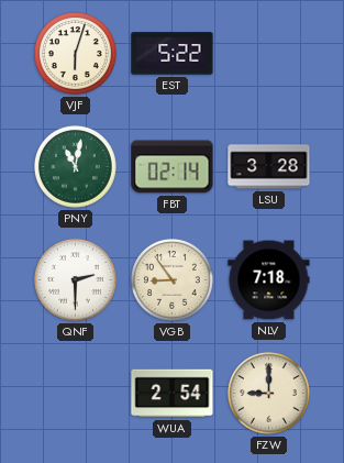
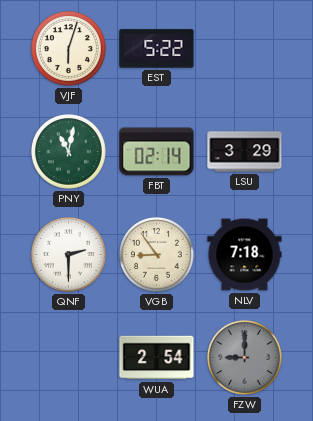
LSU: 3:28 -> 3:29 (245, 152)
FZW dial: cream -> grey (244, 357)
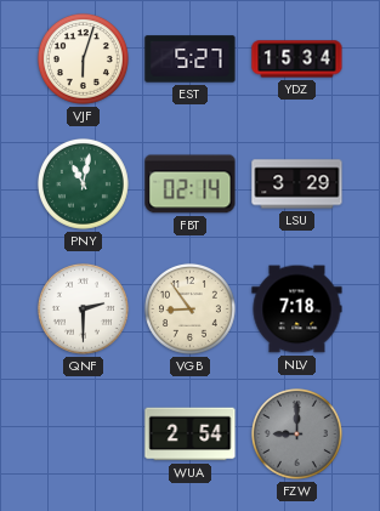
EST: 5:22 -> 5:27 (191, 59)
YDZ: none -> 15:34 (297, 59)
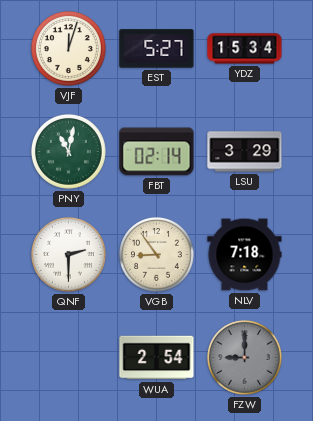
VJF: 6:03 -> 12:03 (68, 48)
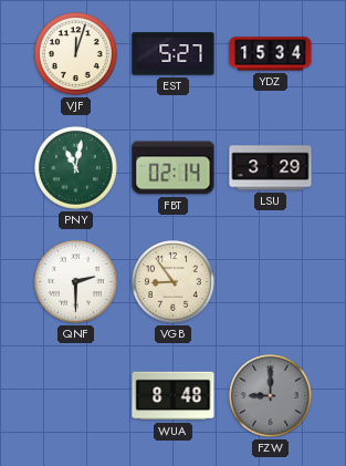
NLV: 7:18 -> none (245, 255)
WUA: 2:54 -> 8:48 (174, 396)
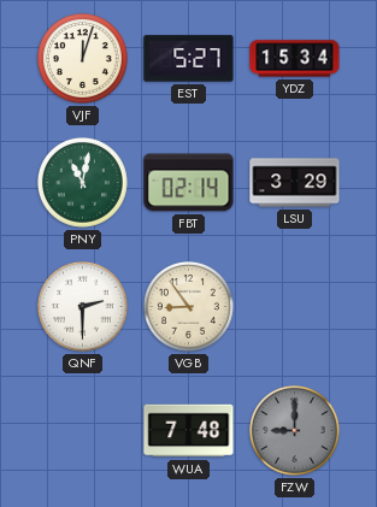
WUA: 8:48 -> 7:48 (189, 431)
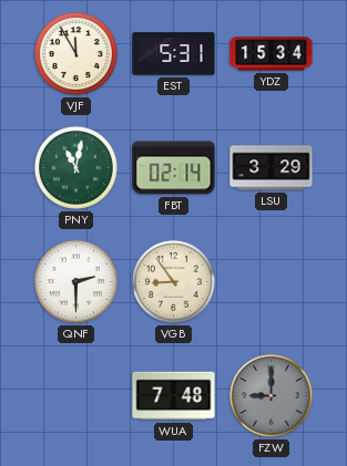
VJF: 12:03 -> 11:55 (75, 53)
EST: 5:27 -> 5:31 (174, 54)
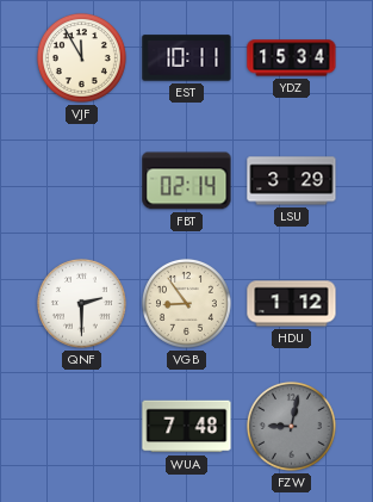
EST: 5:31 -> 10:11 (187, 58)
PNY: 11:02 -> none (75, 167)
HDU: none -> 1:12 (292, 304)
FZW: 9:00 -> 9:02 (291, 426)
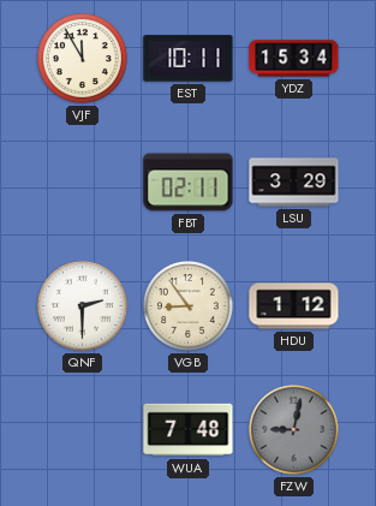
FBT: 02:14 -> 02:11 (189, 183)
